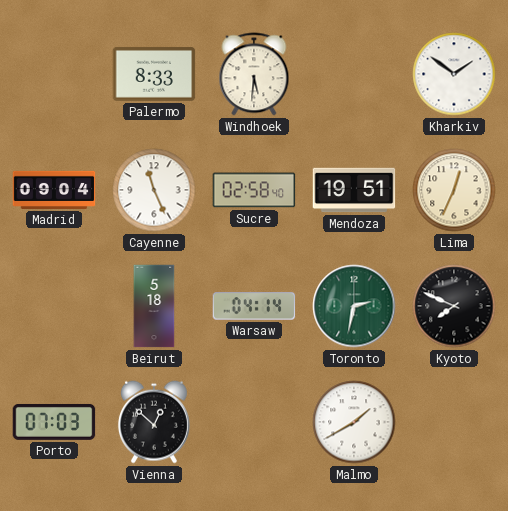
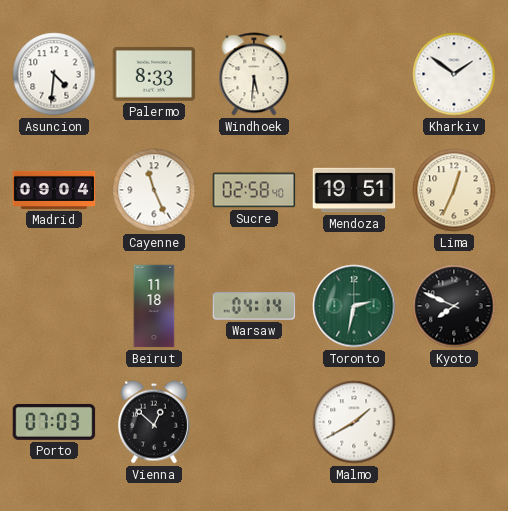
Asuncion: none -> 4:31 (54, 74)
Beirut: 5:18 -> 11:18 (154, 306)
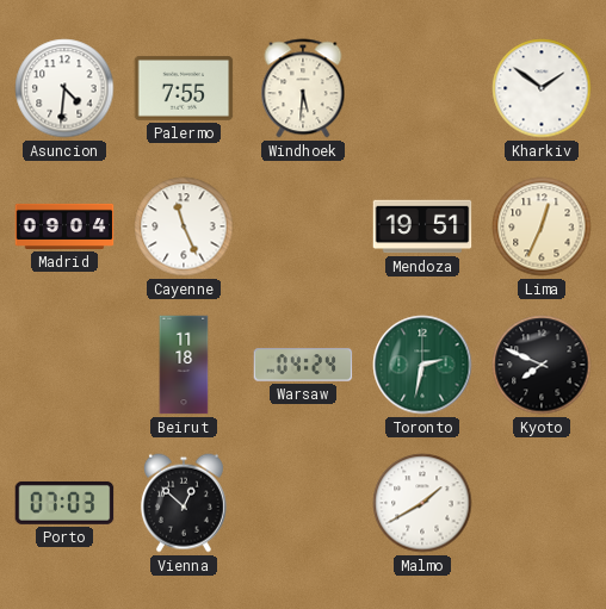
Palermo: 8:33 -> 7:55 (184, 88)
Sucre: 02:58 -> none (254, 190)
Warsaw: 04:14 -> 04:24 (303, 365)
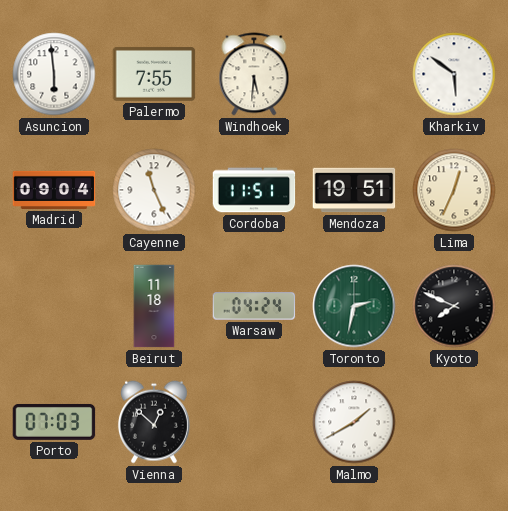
Asuncion: 4:31 -> 5:59 (54, 74)
Kharkiv: 1:51 -> 5:51 (454, 74)
Cordoba: none -> 11:51 (254, 190)
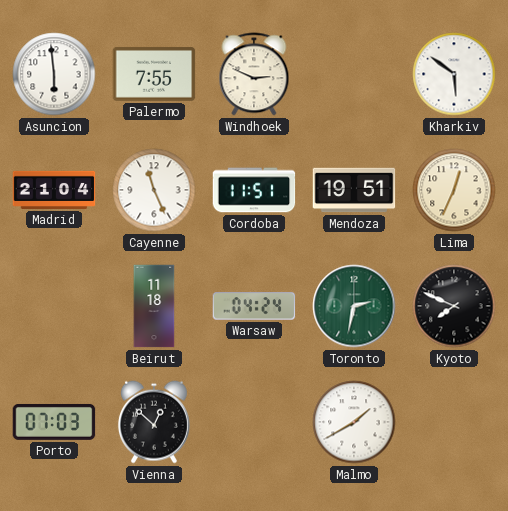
Windhoek: 5:31 -> 2:49 (254, 74)
Madrid: 09:04 -> 21:04 (54, 190)
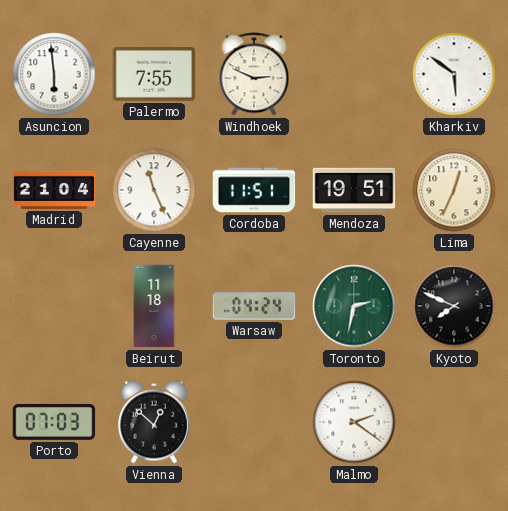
Malmo: 1:40 -> 2:21 (354, 422)
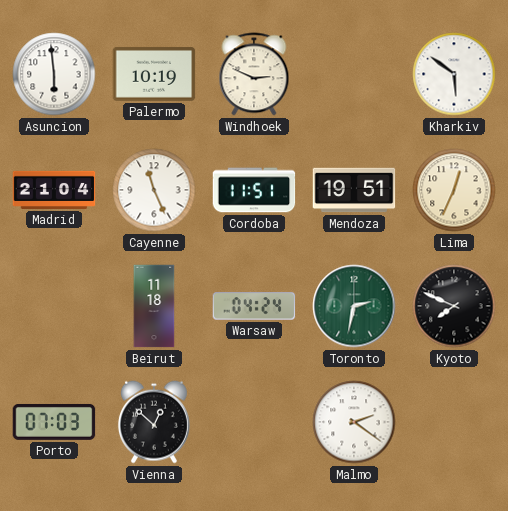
Palermo: 7:55 -> 10:19 (154, 74)
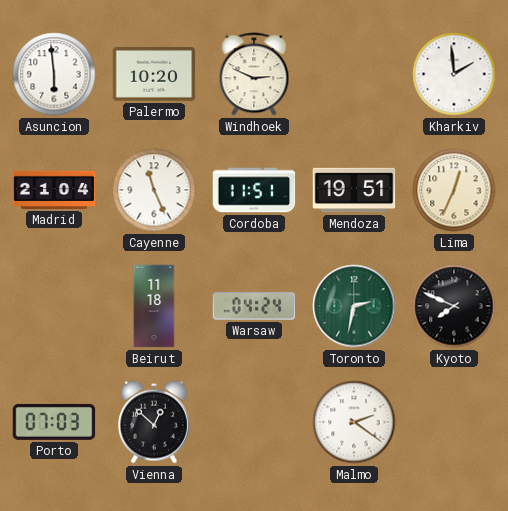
Palermo: 10:19 -> 10:20 (154, 74)
Kharkiv: 5:51 -> 1:59 (454, 74)
